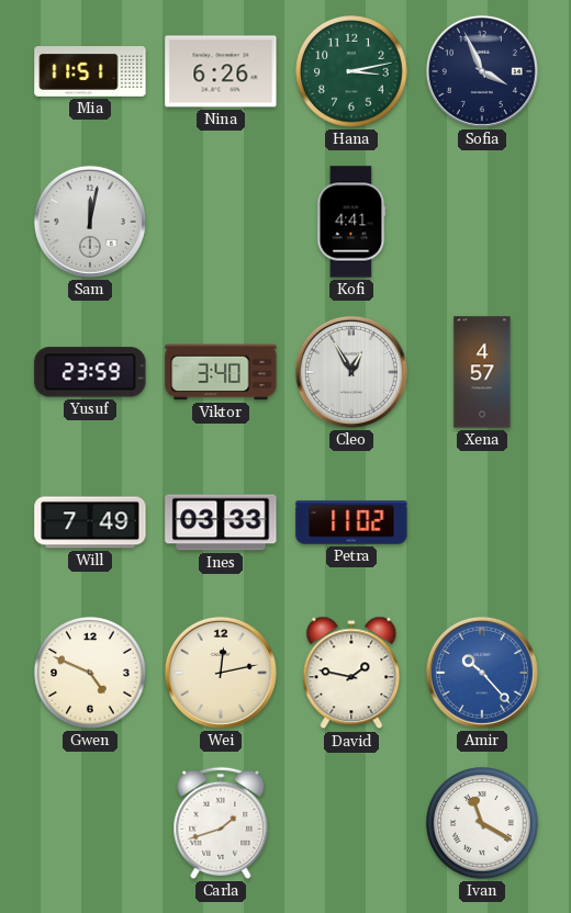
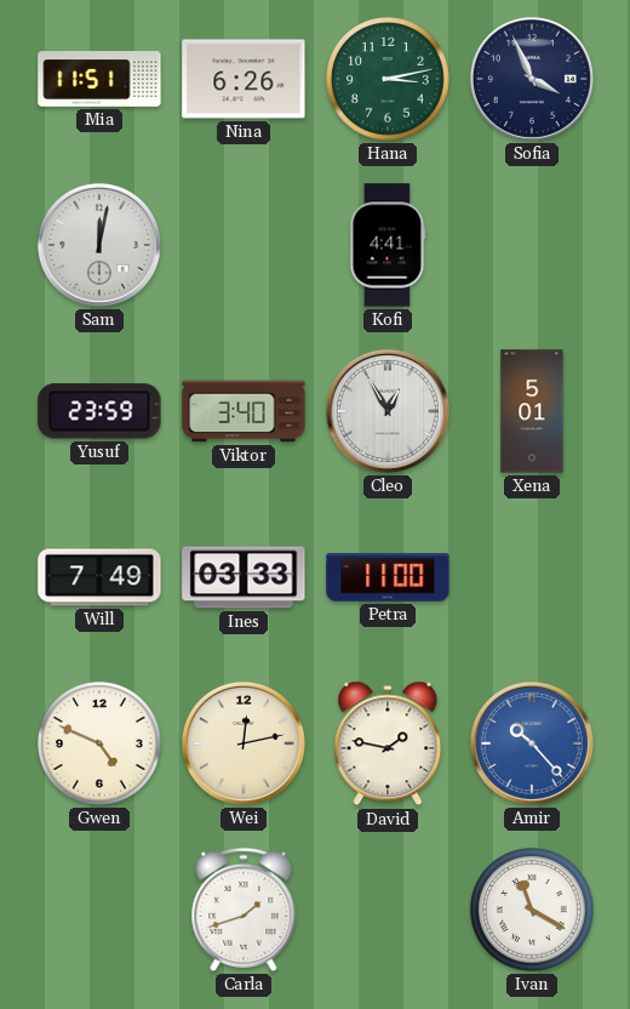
Xena: 4:57 -> 5:01 (532, 411)
Petra: 11:02 -> 11:00 (388, 577)
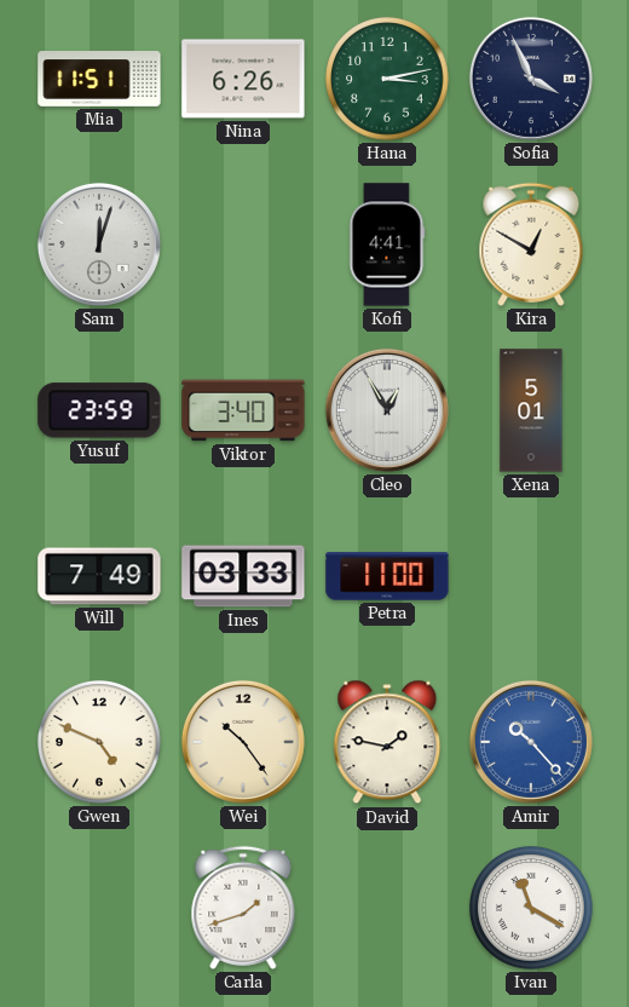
Sam: 12:02 -> 12:03 (99, 244)
Kira: none -> 12:50 (531, 244)
Wei: 12:13 -> 10:24 (243, 742)
